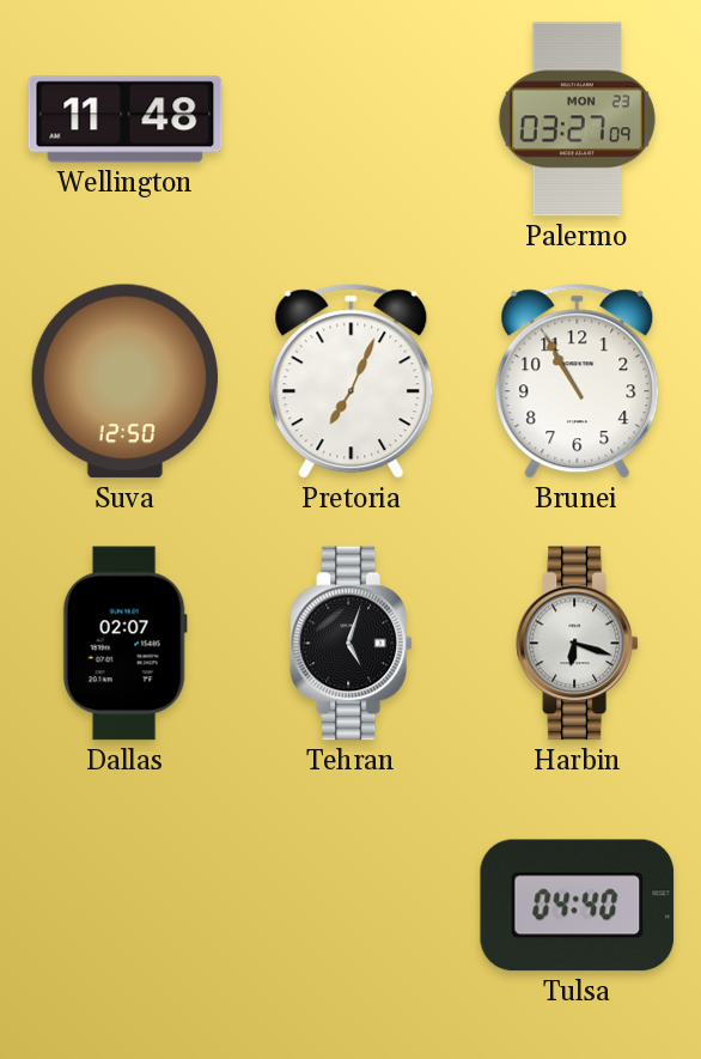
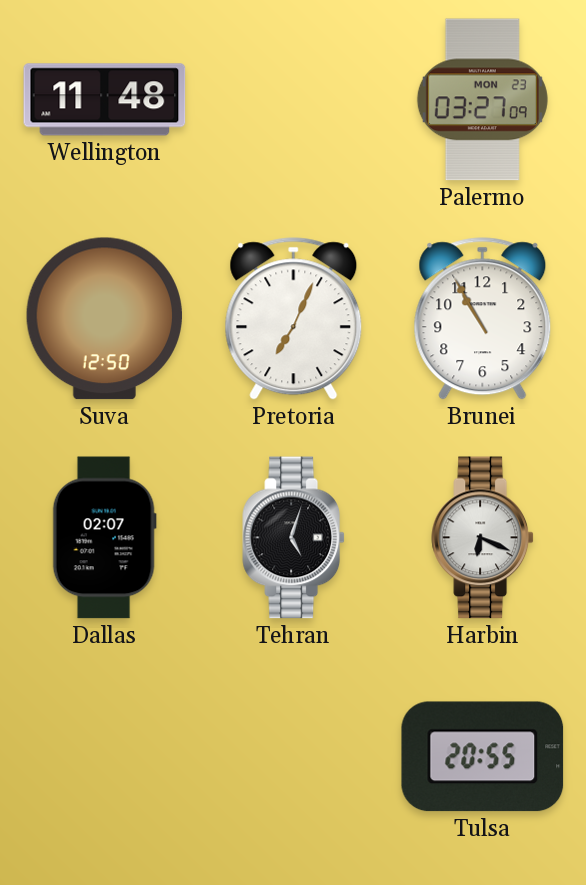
Harbin: 6:18 -> 6:19 (482, 538)
Tulsa: 04:40 -> 20:55 (483, 757)
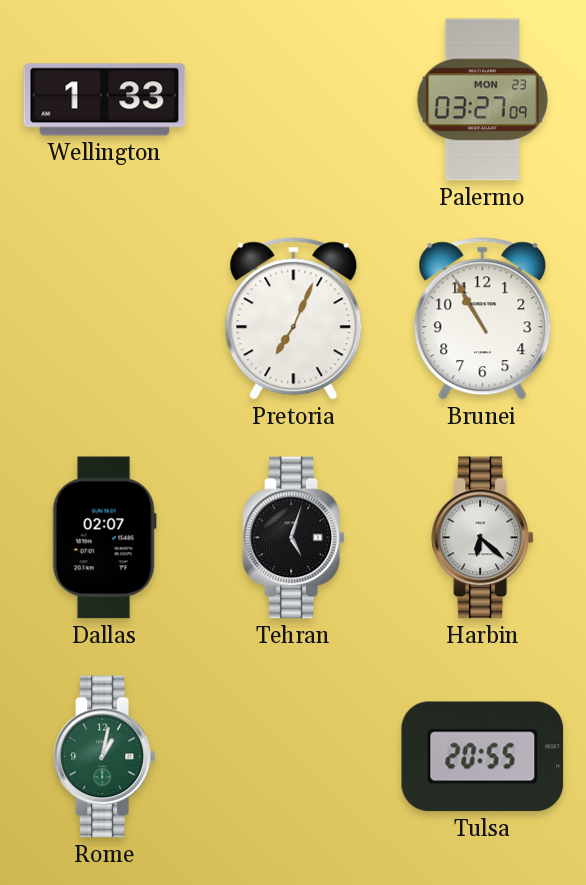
Wellington: 11:48 -> 1:33 (105, 100)
Suva: 12:50 -> none (104, 319)
Harbin: 6:19 -> 6:22 (482, 538)
Rome: none -> 1:02 (104, 757)
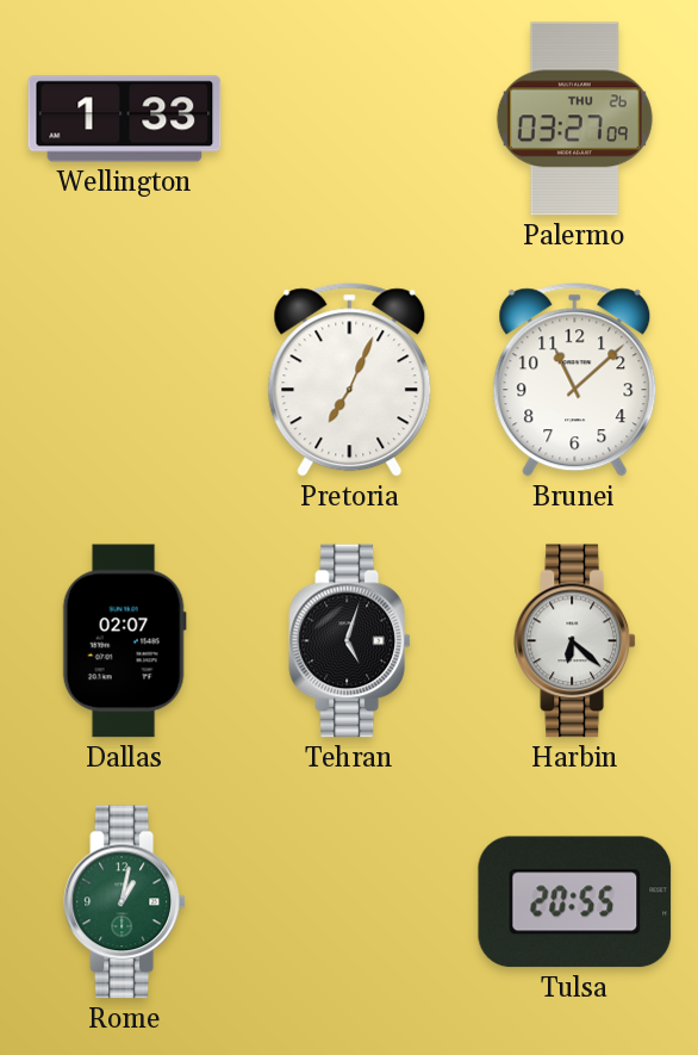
Palermo date: MON 23 -> THU 26 (574, 119)
Brunei: 10:55 -> 11:08 (575, 380)
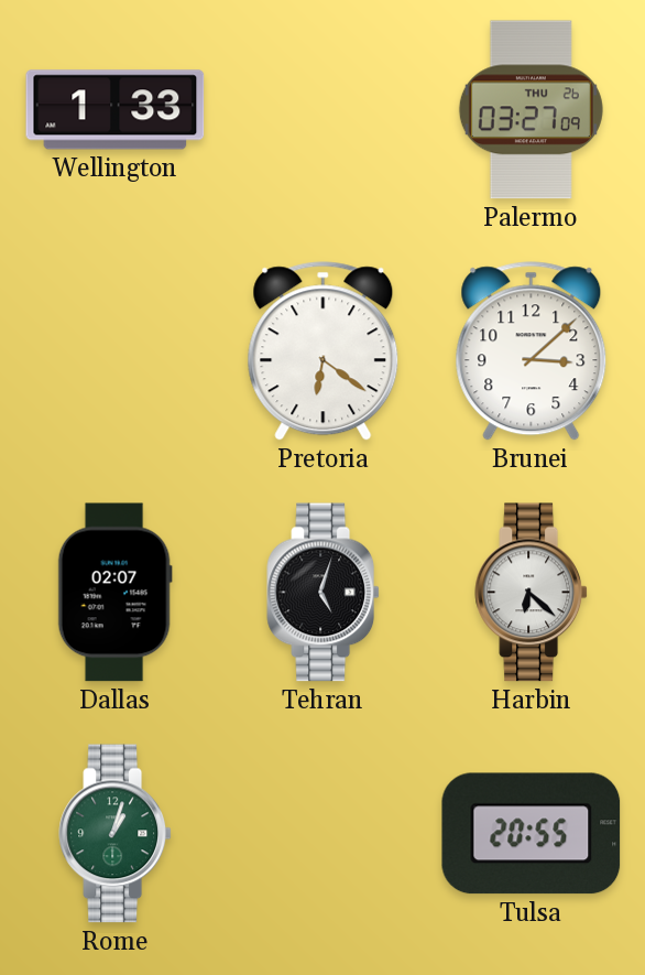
Pretoria: 7:04 -> 6:21 (324, 351)
Brunei: 11:08 -> 3:08 (532, 351)
Rome: 1:02 -> 1:03 (114, 834)
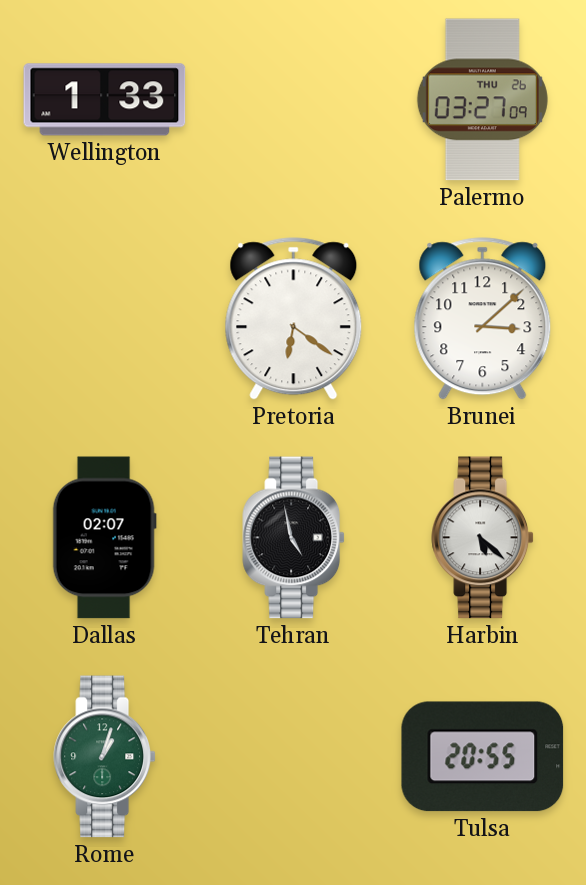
Tehran: 5:03 -> 4:58 (293, 538)
Harbin: 6:22 -> 5:22 (482, 538)
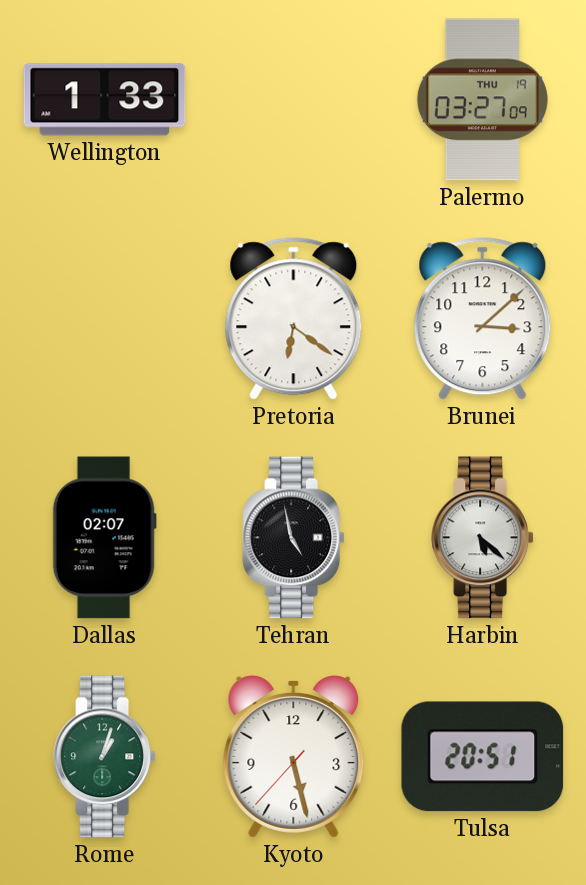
Palermo date: THU 26 -> THU 19 (482, 100)
Kyoto: none -> 5:27 (294, 757)
Tulsa: 20:55 -> 20:51 (483, 757)
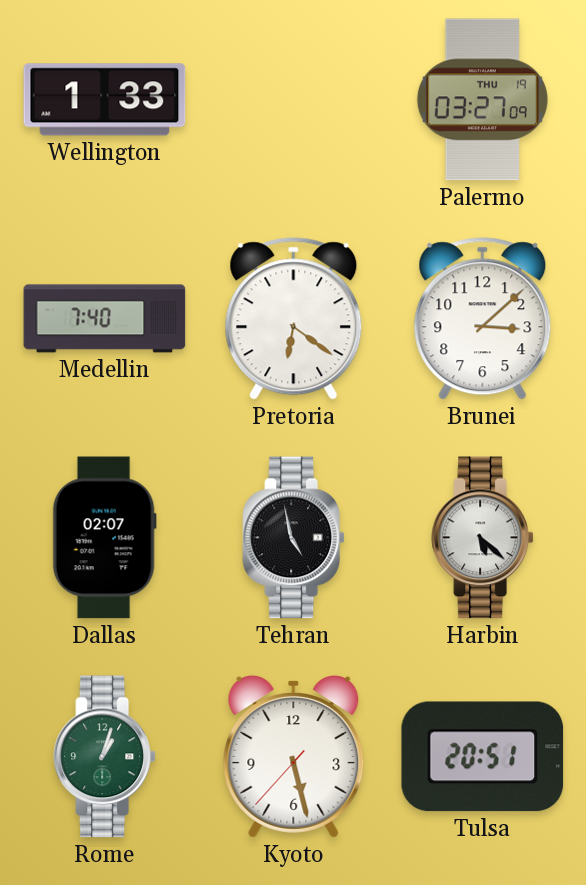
Medellin: none -> 7:40 (105, 319)
